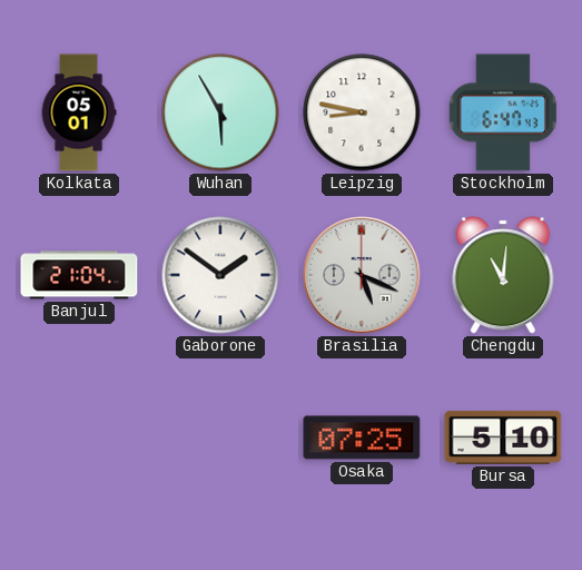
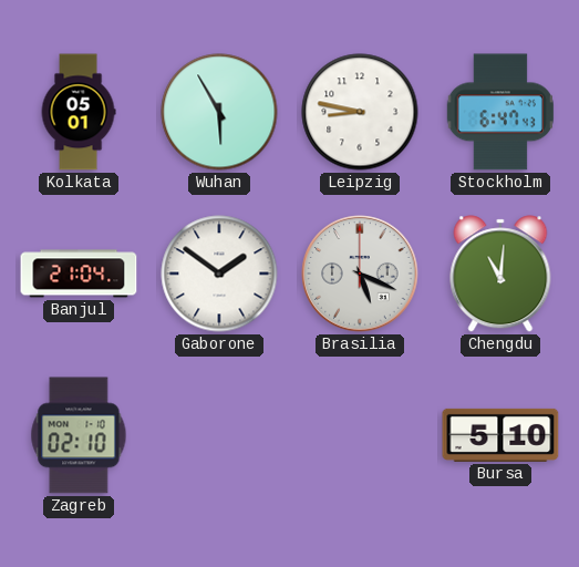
Zagreb: none -> 02:10 (79, 435)
Osaka: 07:25 -> none (362, 438)
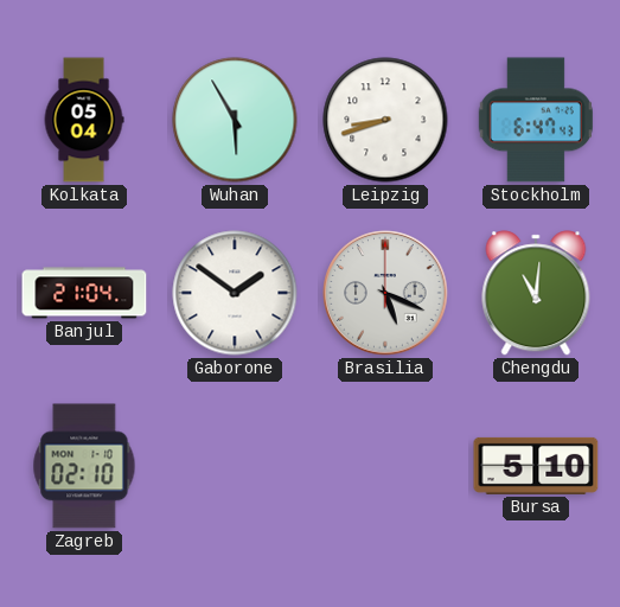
Kolkata: 05:01 -> 05:04 (84, 120)
Leipzig: 8:47 -> 8:42 (385, 120)
